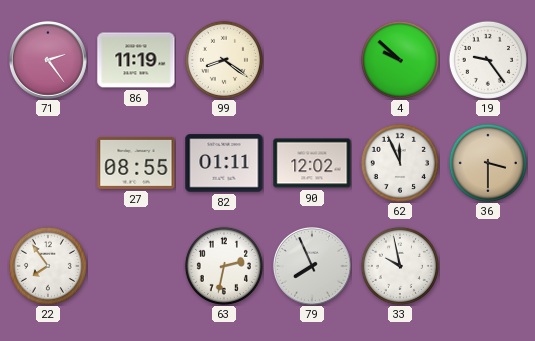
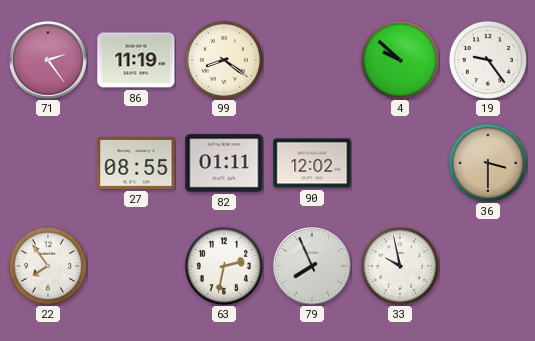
62: 11:56 -> none (400, 163)
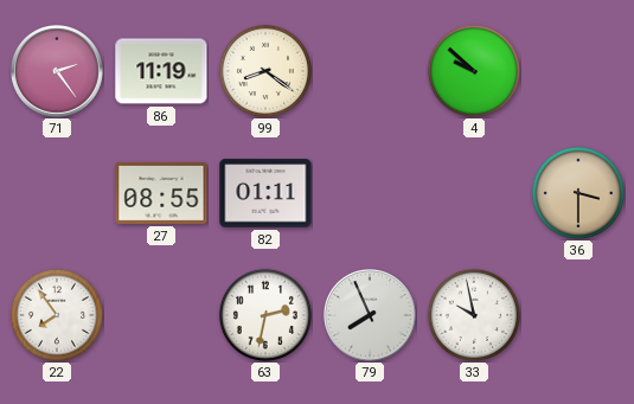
19: 9:24 -> none (488, 60)
90: 12:02 -> none (312, 163)
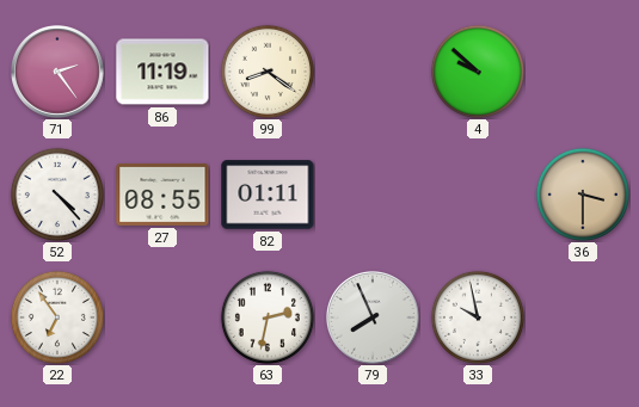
52: none -> 4:23 (57, 195)
22: 7:54 -> 6:54 (57, 317)
